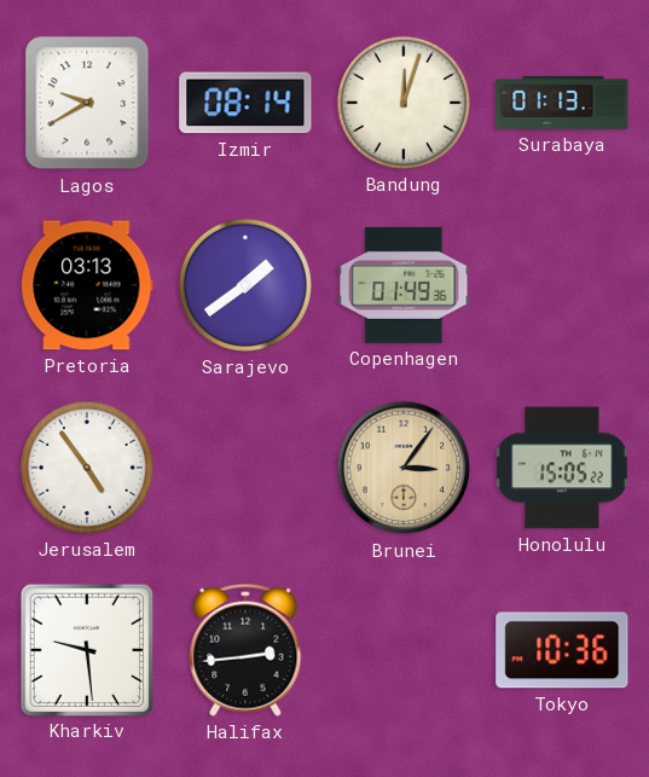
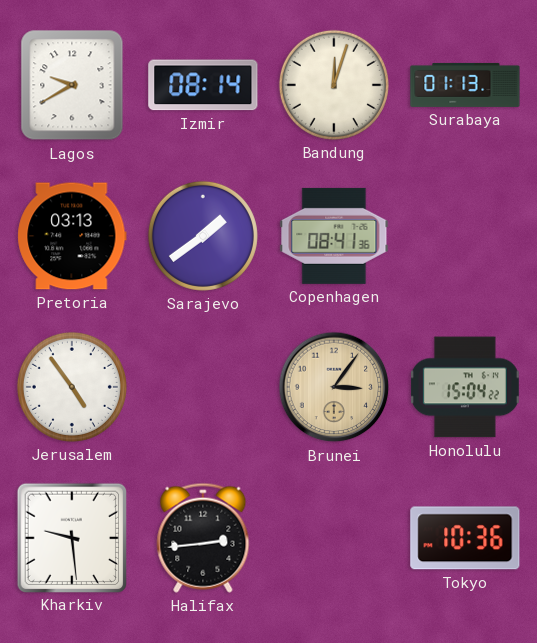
Copenhagen: 01:49 -> 08:41 (334, 236)
Honolulu: 15:05 -> 15:04 (465, 387)
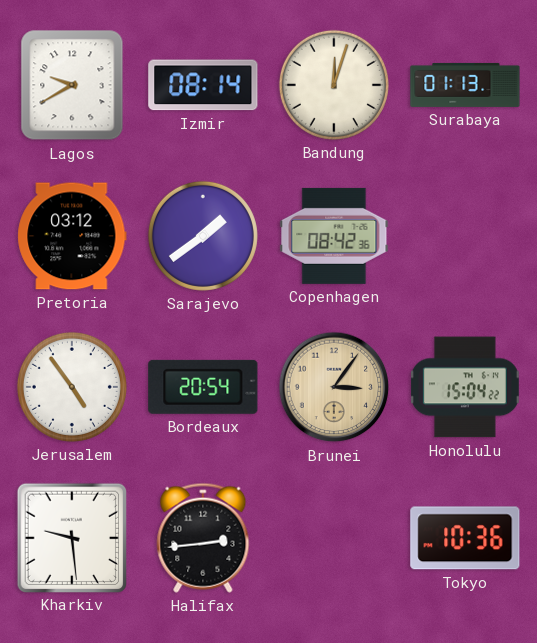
Pretoria: 03:13 -> 03:12 (72, 236)
Copenhagen: 08:41 -> 08:42 (334, 236)
Bordeaux: none -> 20:54 (203, 387)
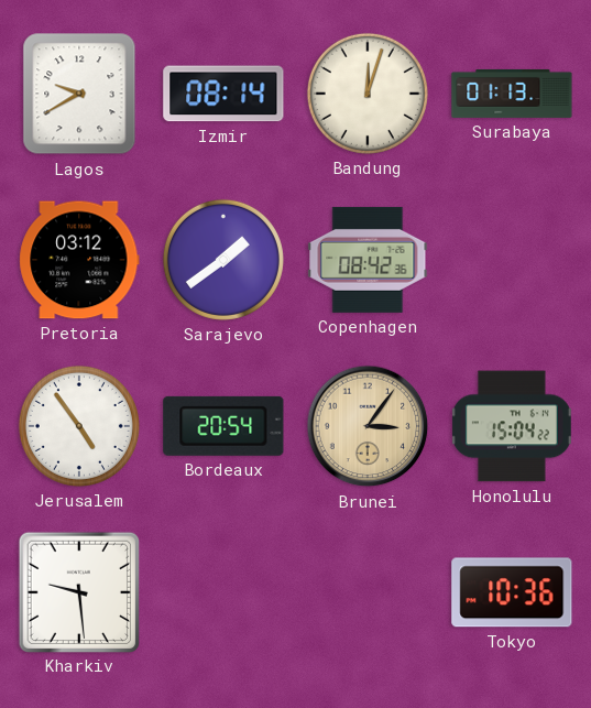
Halifax: 2:44 -> none (203, 538)
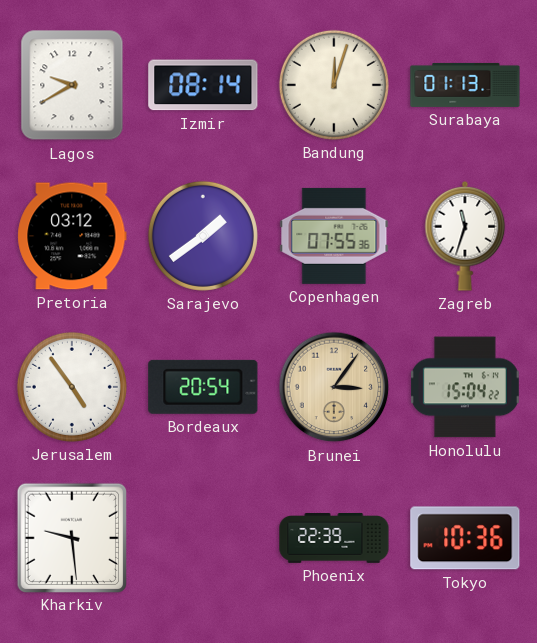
Copenhagen: 08:42 -> 07:55 (334, 236)
Zagreb: none -> 11:33 (465, 236)
Phoenix: none -> 22:39 (334, 539)
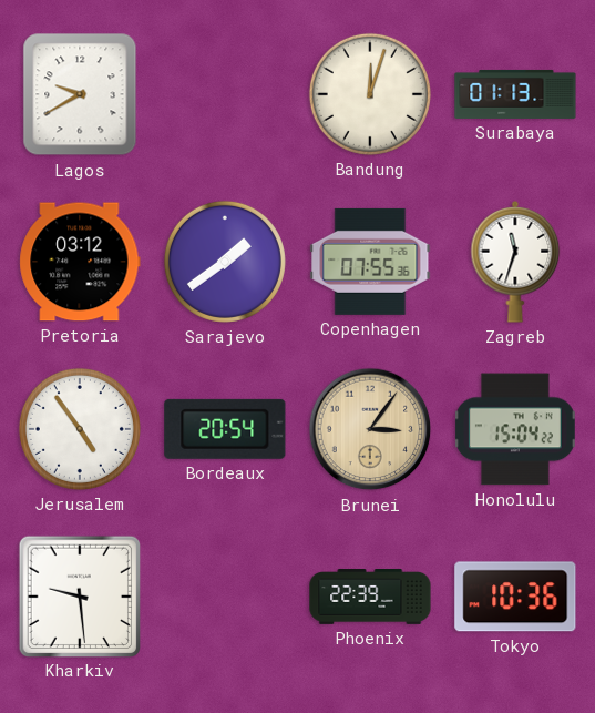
Izmir: 08:14 -> none (203, 85)
